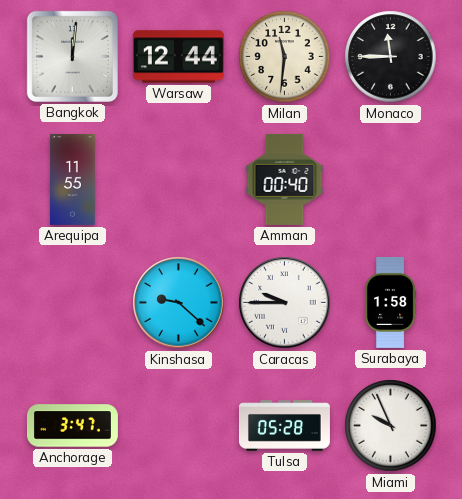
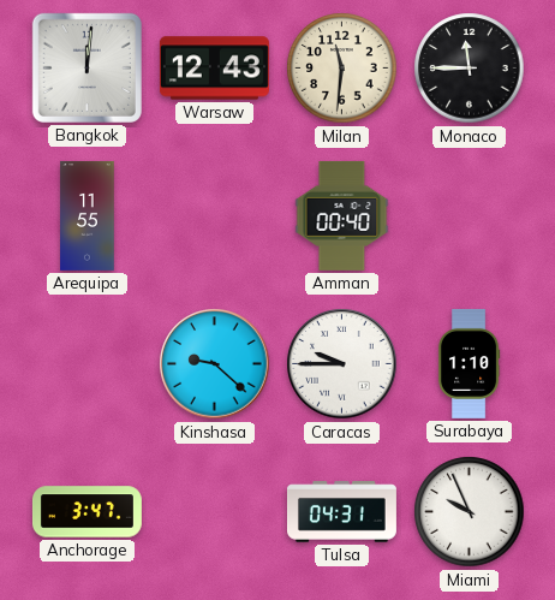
Warsaw: 12:44 -> 12:43 (214, 69)
Surabaya: 1:58 -> 1:10 (469, 363)
Tulsa: 05:28 -> 04:31 (341, 512)
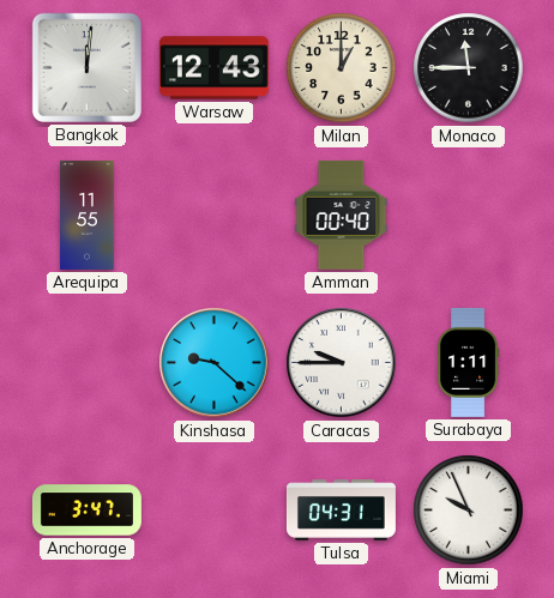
Milan: 11:31 -> 1:00 (342, 68)
Surabaya: 1:10 -> 1:11 (468, 362)
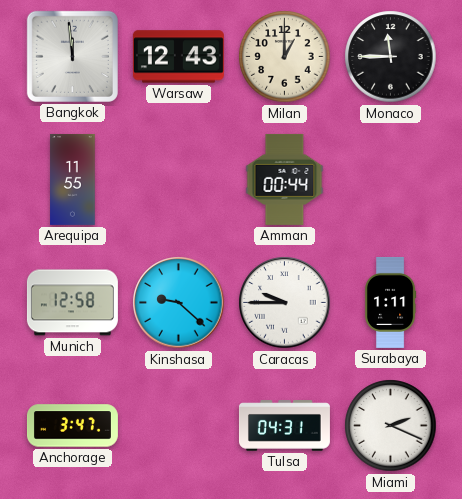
Bangkok: 12:01 -> 11:59 (72, 56)
Amman: 00:40 -> 00:44 (285, 179)
Munich: none -> 12:58 (72, 303)
Miami: 9:56 -> 2:19 (391, 426)
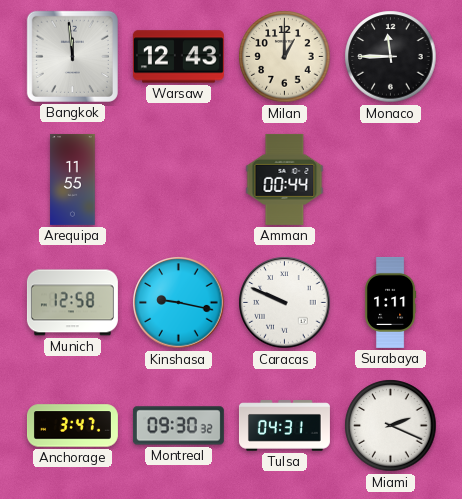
Kinshasa: 9:22 -> 9:17 (179, 303)
Caracas: 9:45 -> 9:49 (285, 303)
Montreal: none -> 09:30 (178, 426)
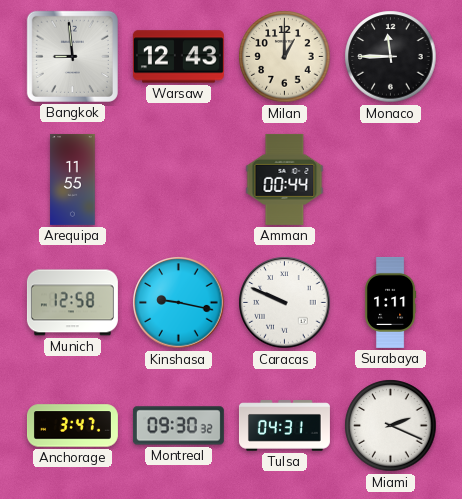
Bangkok: 11:59 -> 8:59 (72, 56)
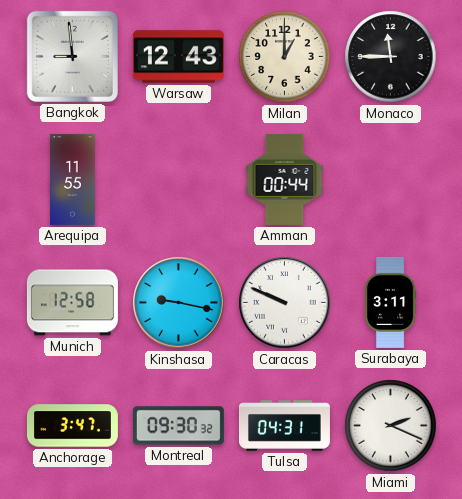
Surabaya: 1:11 -> 3:11 (390, 302)
